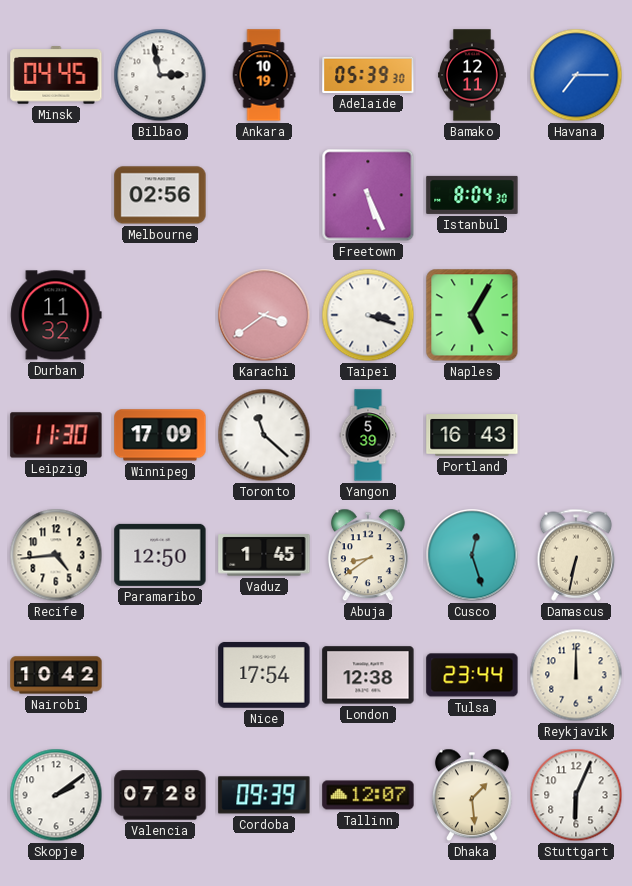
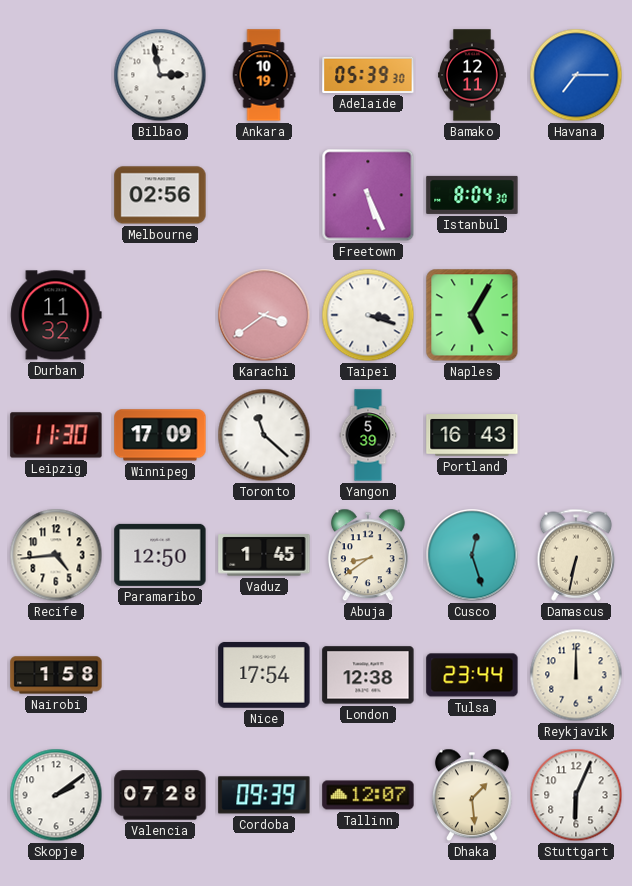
Minsk: 04:45 -> none (56, 75)
Nairobi: 10:42 -> 1:58 (56, 675)
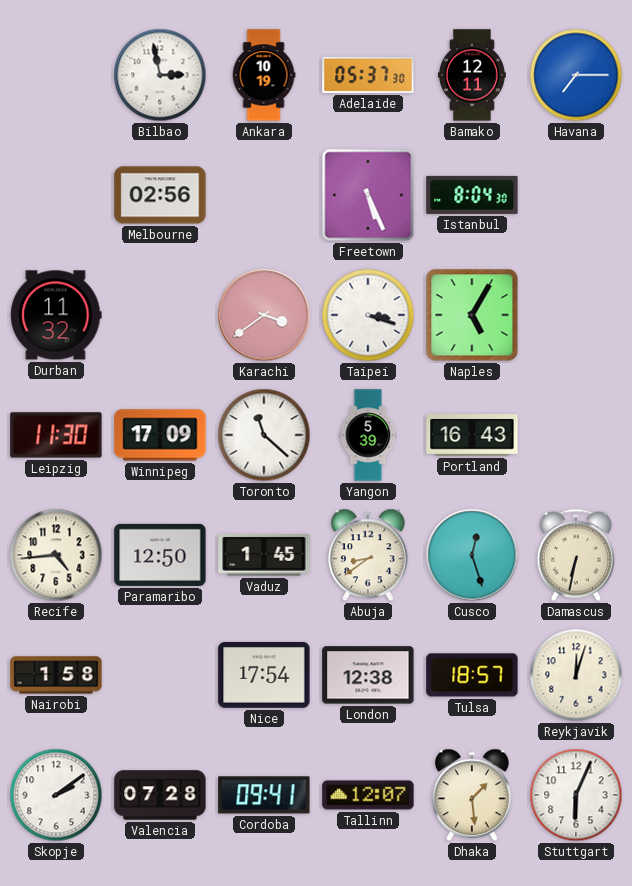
Adelaide: 05:39 -> 05:37 (368, 75)
Tulsa: 23:44 -> 18:57 (472, 675)
Reykjavik: 12:00 -> 12:03 (576, 675)
Cordoba: 09:39 -> 09:41 (264, 795)
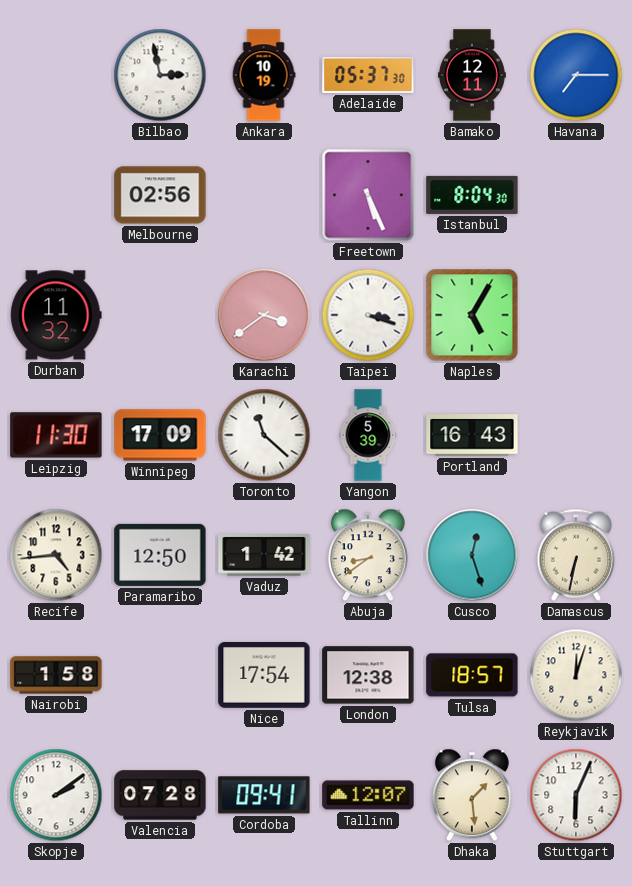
Vaduz: 1:45 -> 1:42 (264, 555)
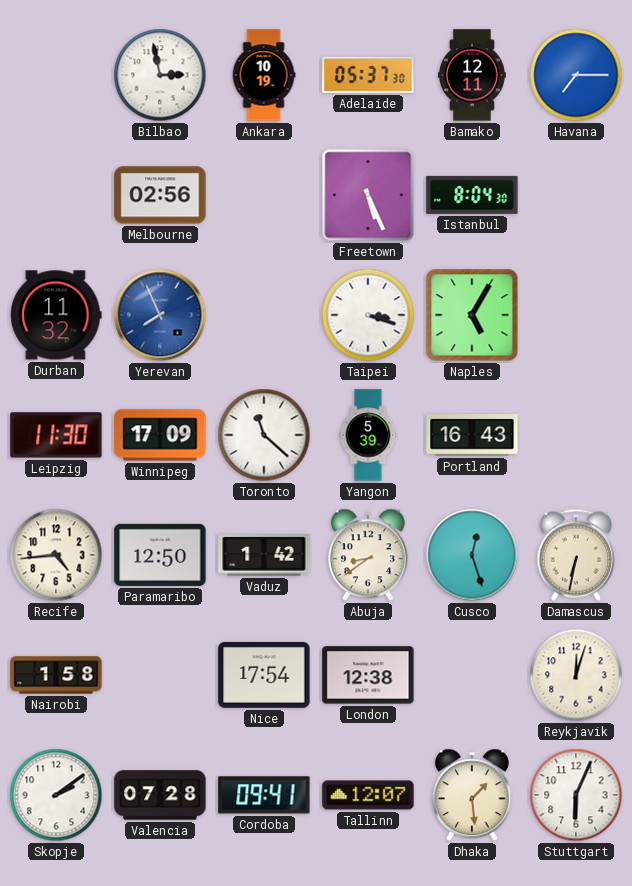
Yerevan: none -> 7:56 (160, 315)
Karachi: 3:39 -> none (264, 315)
Tulsa: 18:57 -> none (472, 675)
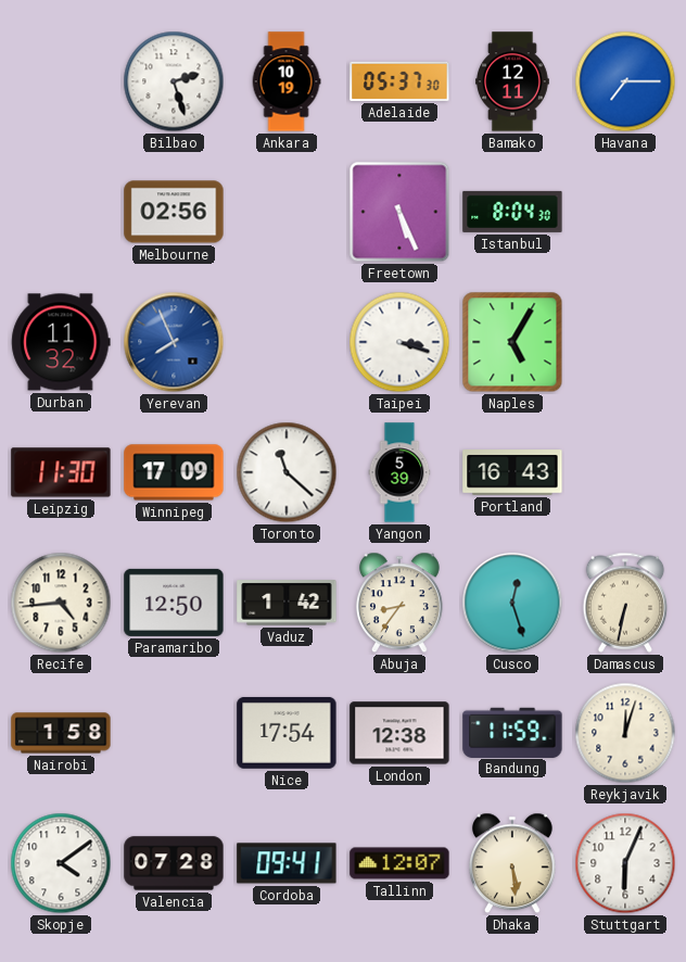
Bilbao: 2:58 -> 2:27 (174, 81)
Abuja: 8:39 -> 8:36 (399, 603)
Bandung: none -> 11:59 (512, 732)
Skopje: 2:09 -> 4:09 (61, 863)
Dhaka: 1:29 -> 5:29 (512, 863)
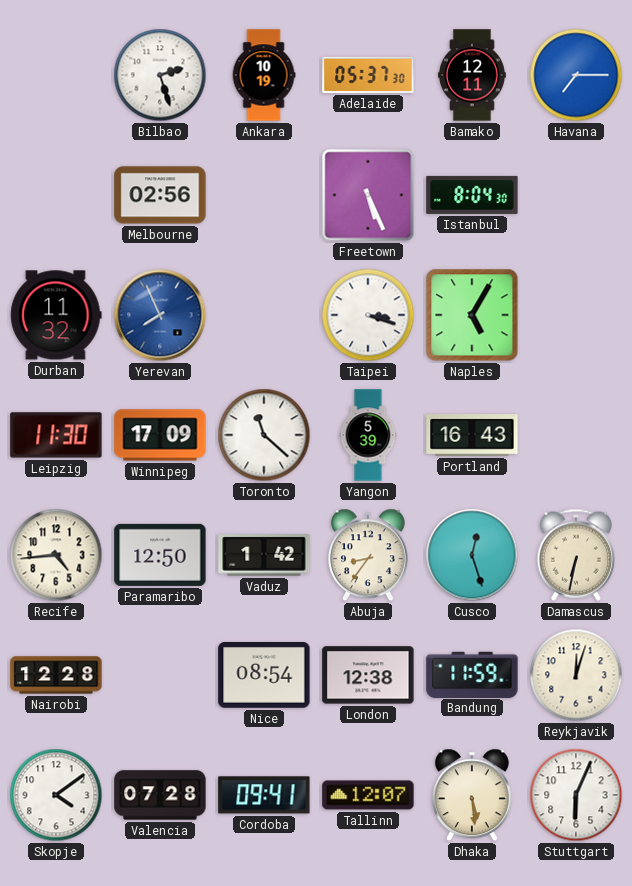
Nairobi: 1:58 -> 12:28 (56, 675)
Nice: 17:54 -> 08:54 (264, 675)
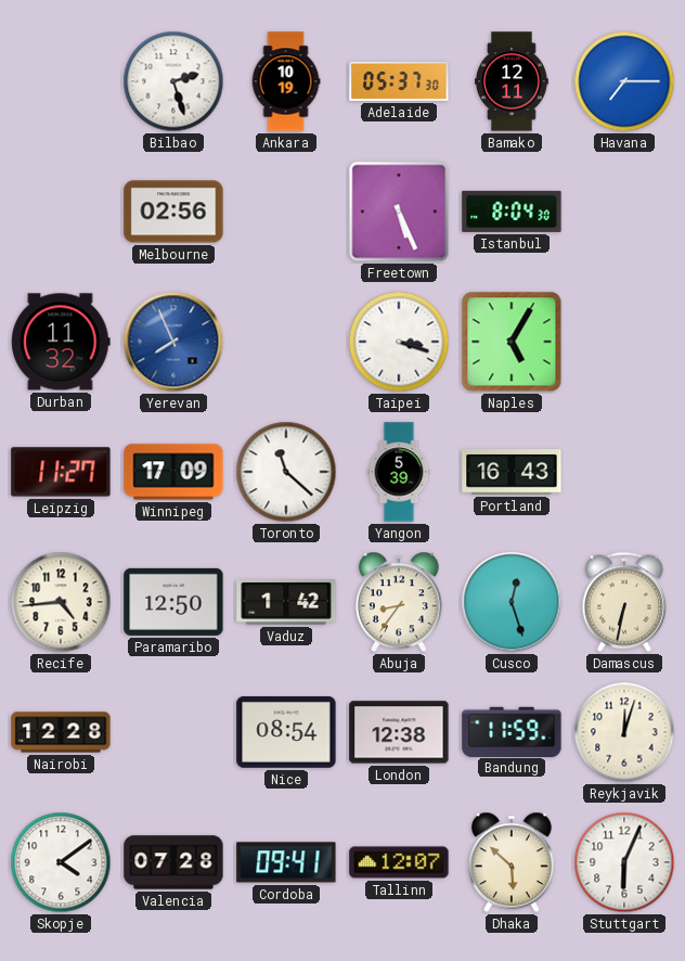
Leipzig: 11:30 -> 11:27 (61, 472)
Dhaka: 5:29 -> 5:52 (512, 862)
